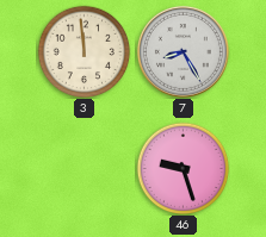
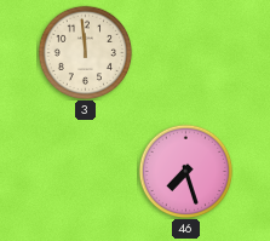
7: 8:25 -> none (183, 51)
46: 9:27 -> 7:27 (185, 171)
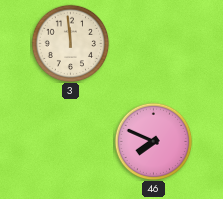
46: 7:27 -> 7:49 (153, 141)
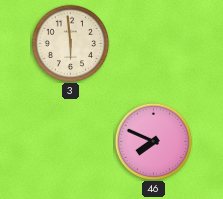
3: 11:59 -> 5:59 (70, 43)
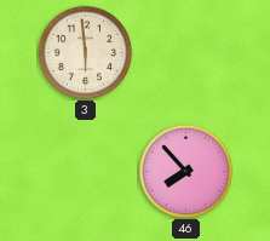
46: 7:49 -> 7:53 (185, 171)
